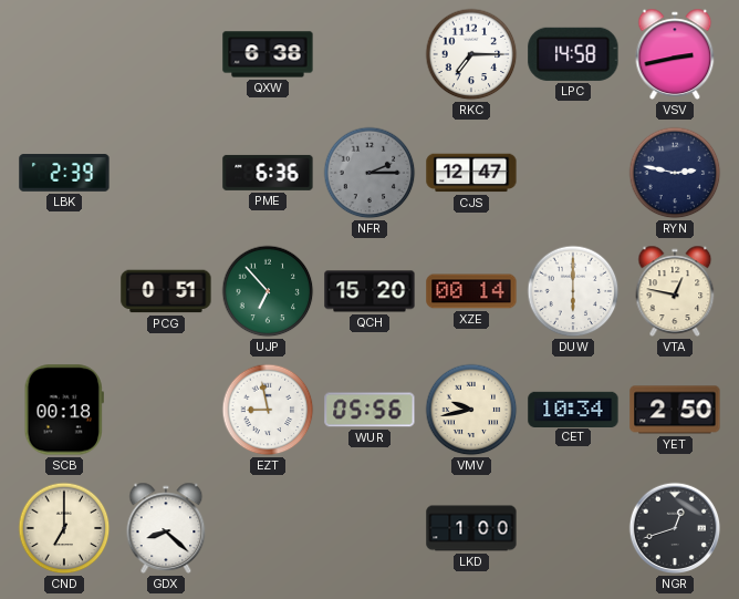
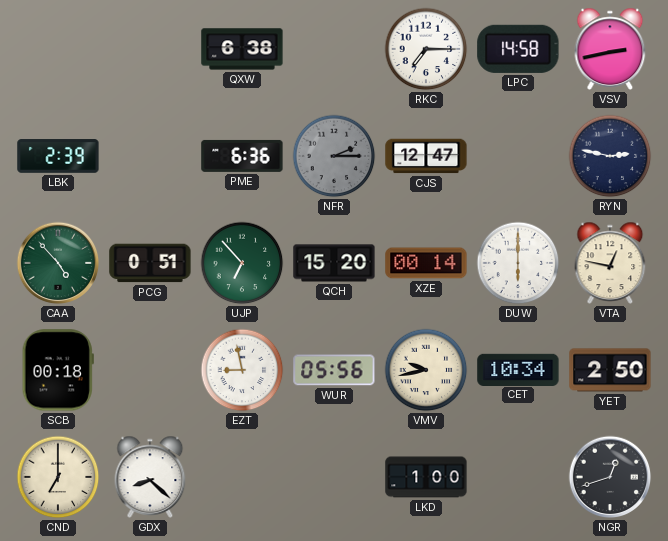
CAA: none -> 4:53 (58, 263)
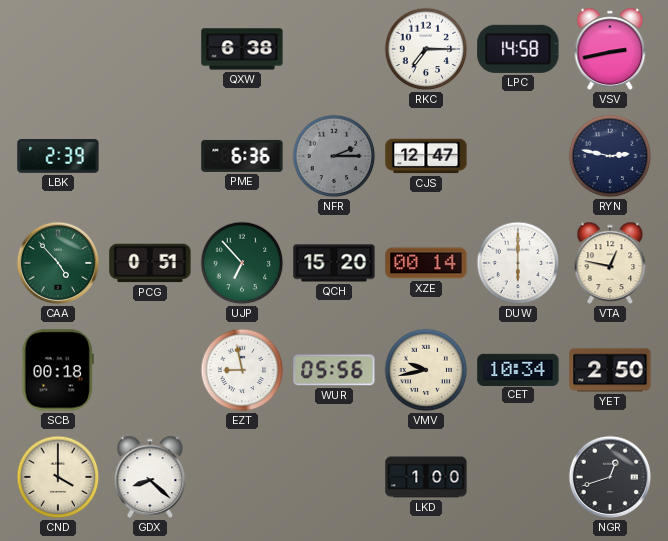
CND: 7:00 -> 4:00 (58, 477)
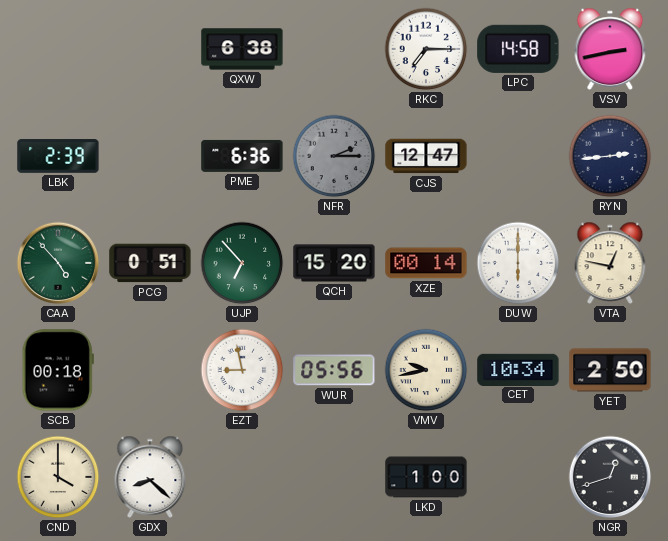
RYN: 2:47 -> 2:44 (610, 156)
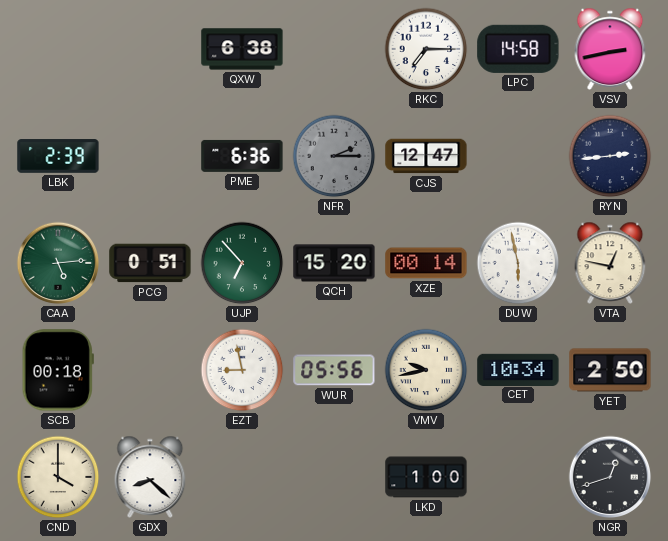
CAA: 4:53 -> 5:14 (58, 263)
DUW: 6:00 -> 5:58 (518, 263)
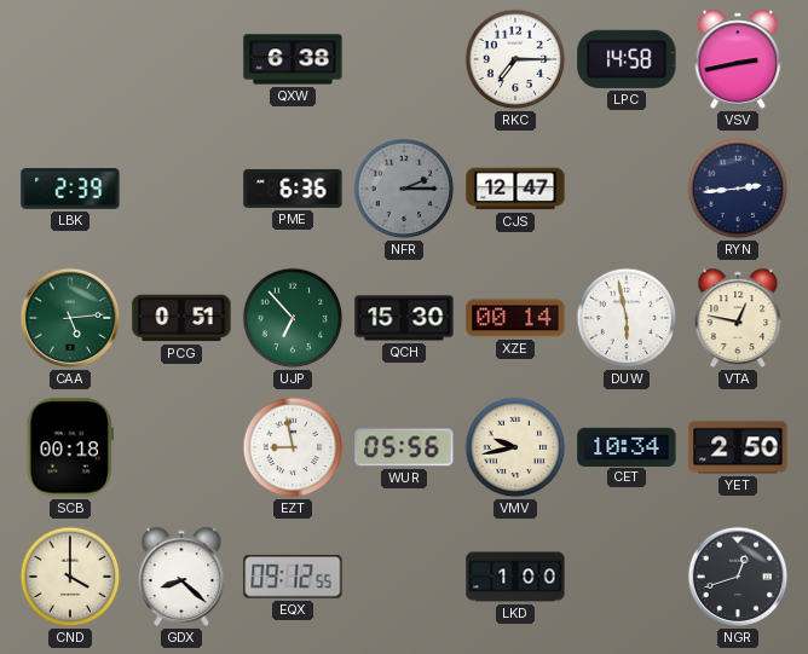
QCH: 15:20 -> 15:30 (404, 318)
EQX: none -> 09:12 (293, 577)
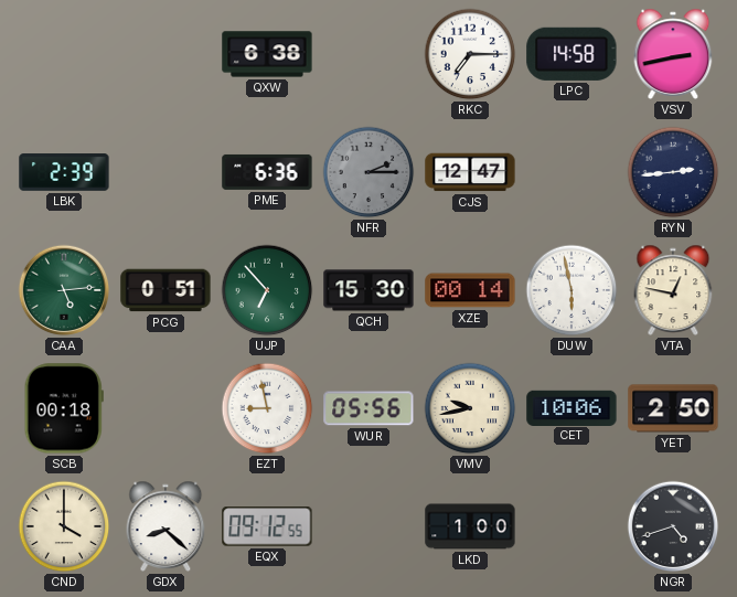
CET: 10:34 -> 10:06 (572, 407)
NGR: 12:42 -> 4:42 (673, 526)
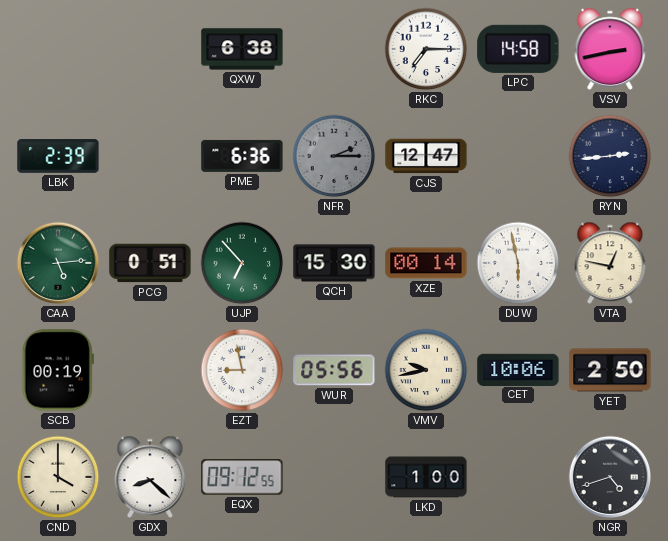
SCB: 00:18 -> 00:19 (58, 370)
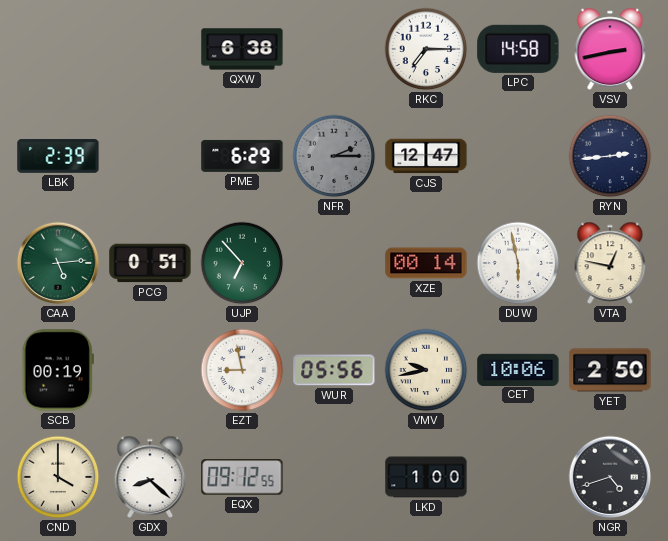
PME: 6:36 -> 6:29 (242, 156)
QCH: 15:30 -> none (334, 263)
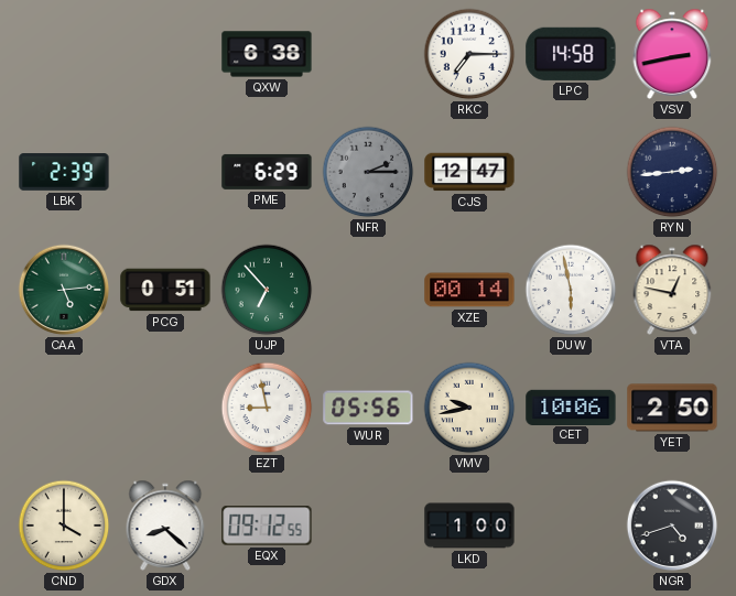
SCB: 00:19 -> none (58, 370)
